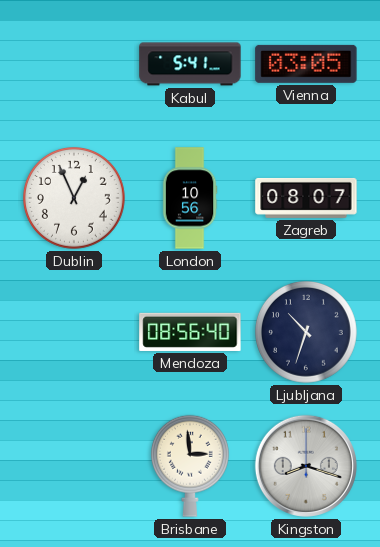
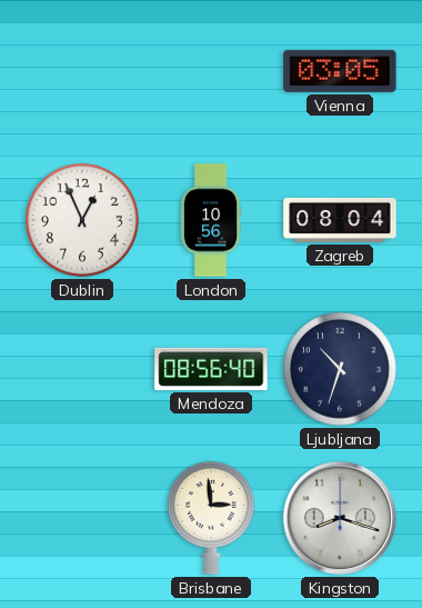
Kabul: 5:41 -> none (190, 64)
Zagreb: 08:07 -> 08:04 (340, 220)
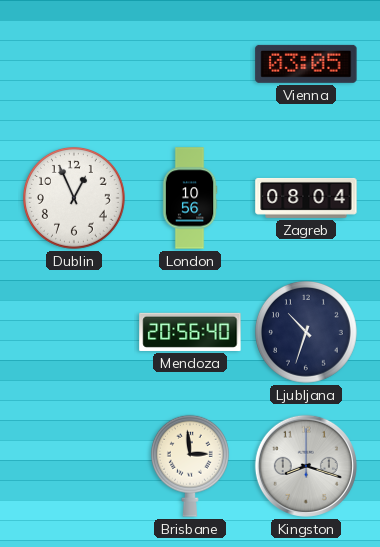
Mendoza: 08:56 -> 20:56 (190, 332)
